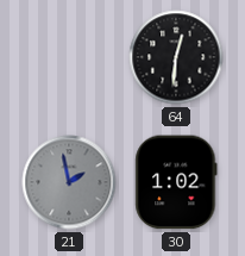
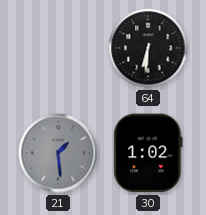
64: 12:31 -> 6:31 (148, 48)
21: 1:58 -> 1:29 (58, 153)
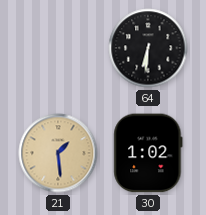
21 dial: grey -> champagne (58, 153)
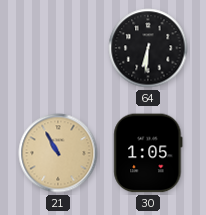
21: 1:29 -> 10:55 (58, 153)
30: 1:02 -> 1:05 (148, 153)
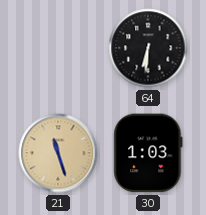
21: 10:55 -> 11:27 (58, 153)
30: 1:05 -> 1:03 (148, 153)
